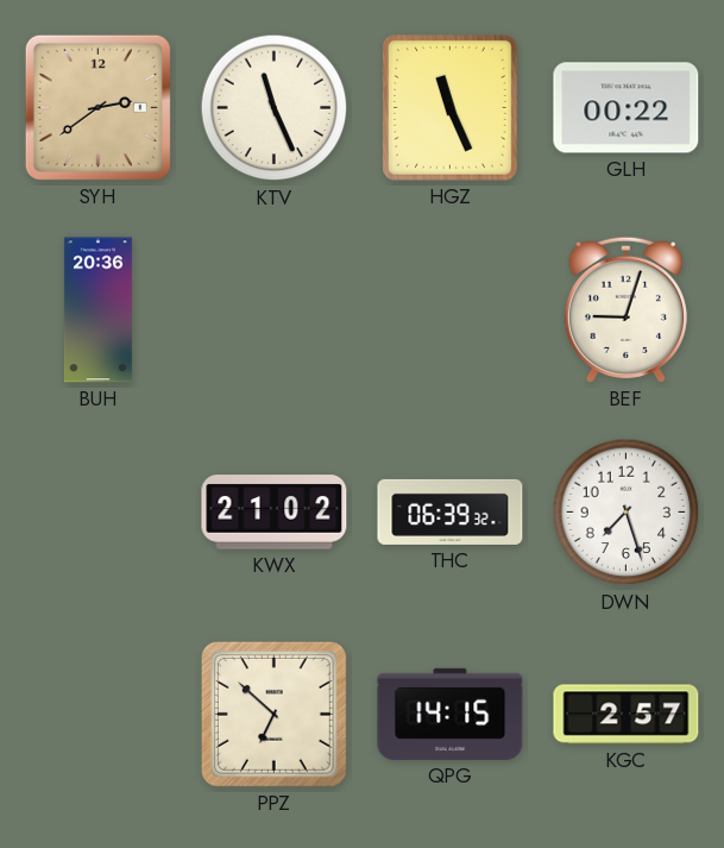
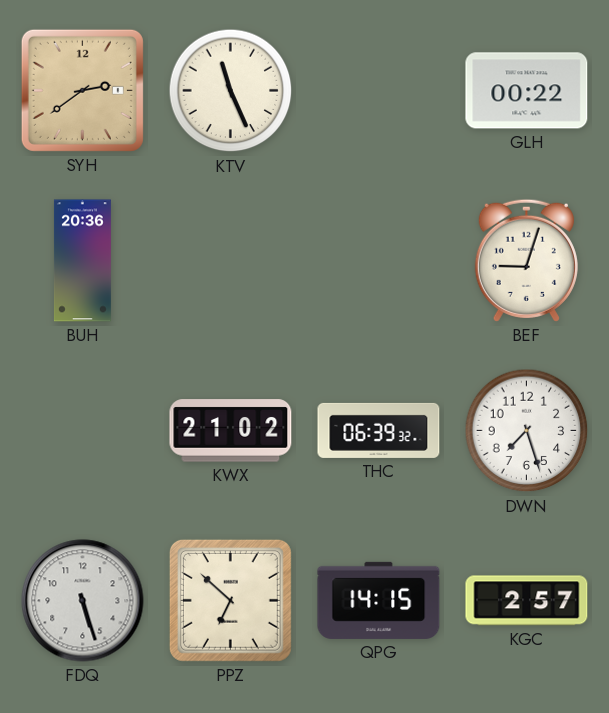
HGZ: 11:26 -> none (449, 107)
FDQ: none -> 5:27 (83, 601)
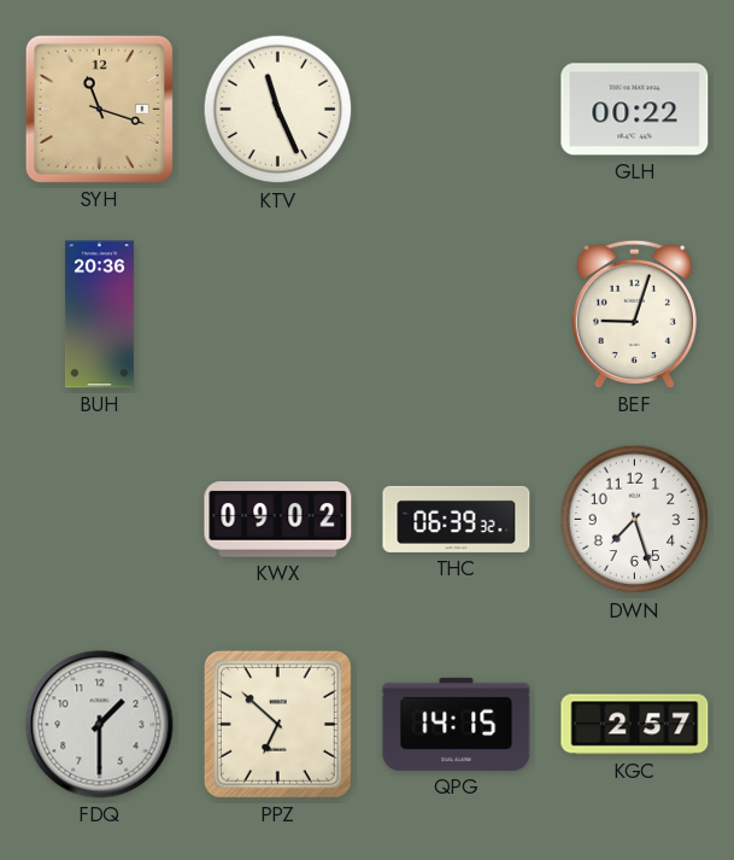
SYH: 2:39 -> 11:18 (99, 109)
KWX: 21:02 -> 09:02 (278, 520)
FDQ: 5:27 -> 1:30 (100, 725)
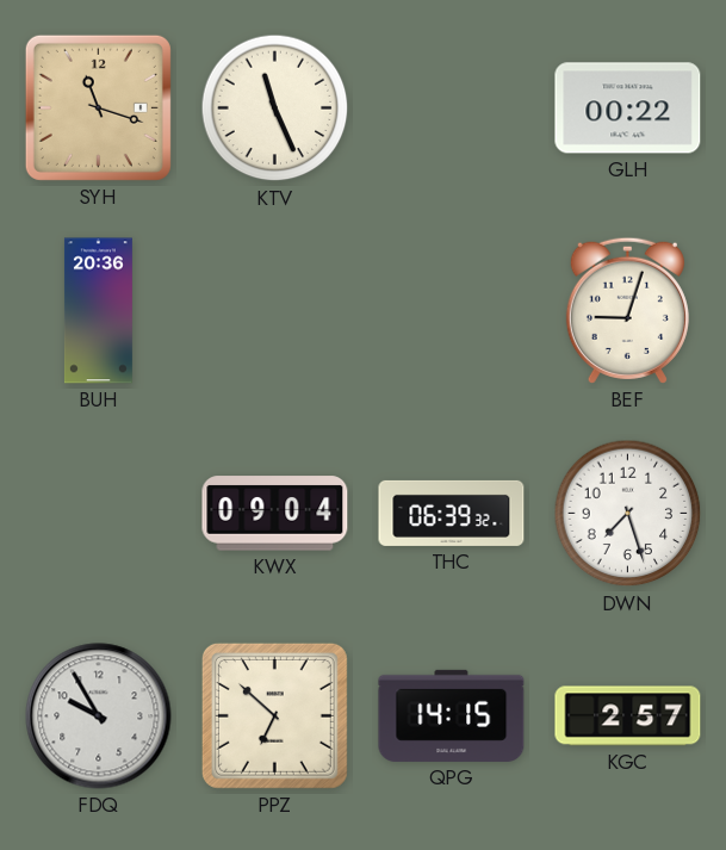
KWX: 09:02 -> 09:04 (275, 514)
FDQ: 1:30 -> 9:55 (99, 716)
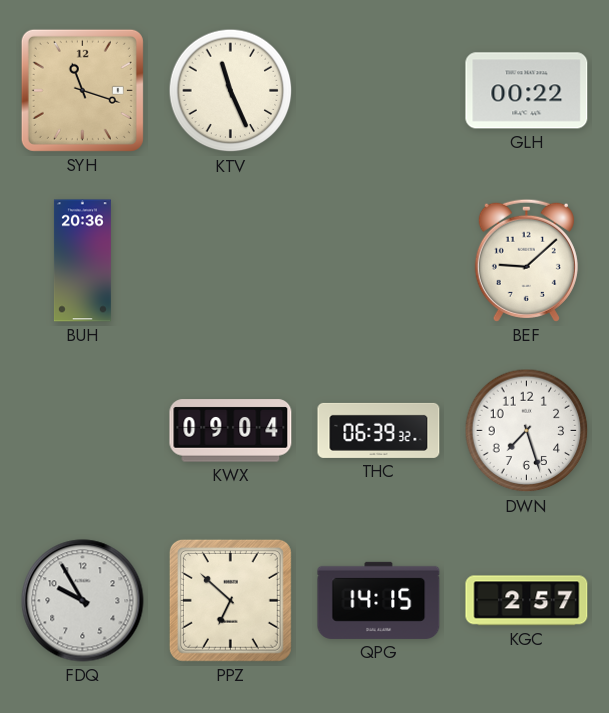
BEF: 9:03 -> 9:08 (526, 260)
